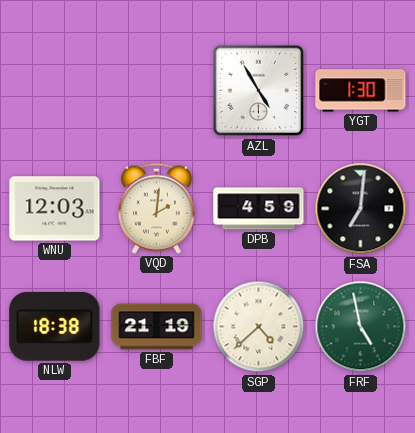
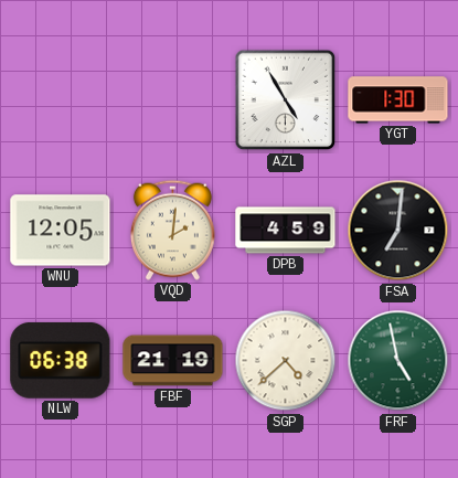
WNU: 12:03 -> 12:05 (61, 231)
NLW: 18:38 -> 06:38 (61, 361)
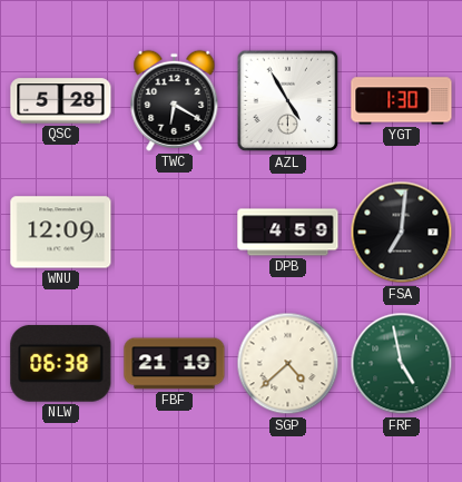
QSC: none -> 5:28 (61, 101)
TWC: none -> 6:20 (175, 100)
WNU: 12:05 -> 12:09 (61, 233)
VQD: 2:01 -> none (172, 230)
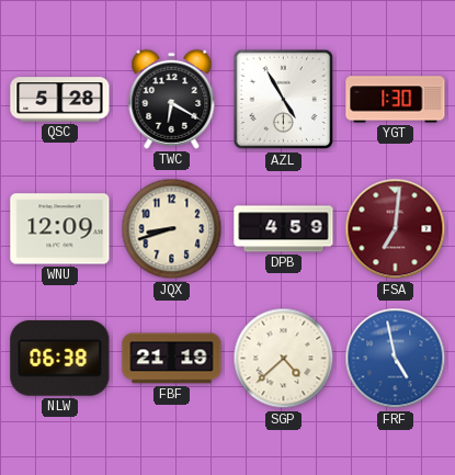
JQX: none -> 8:42 (172, 229)
FSA dial: black -> burgundy (396, 229)
FRF dial: green -> blue (396, 359)
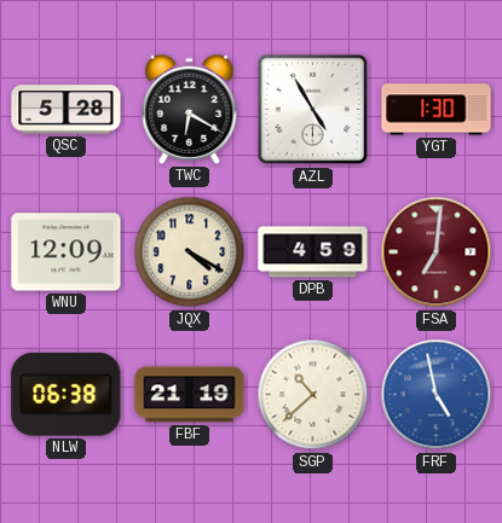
JQX: 8:42 -> 4:20 (190, 252)
SGP: 4:38 -> 10:38 (313, 395)
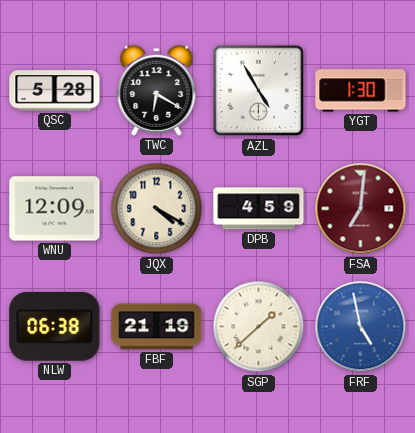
SGP: 10:38 -> 1:38 (259, 327)
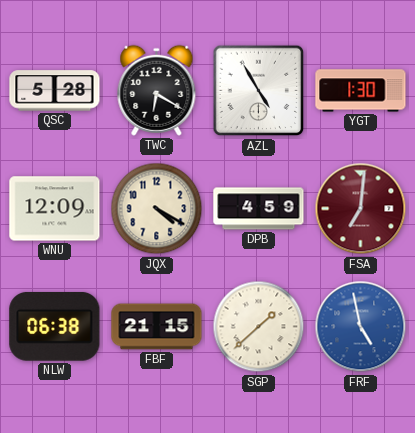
FBF: 21:19 -> 21:15 (157, 327)
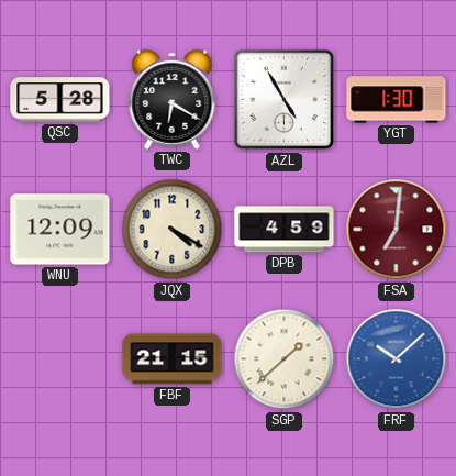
NLW: 06:38 -> none (55, 327)
FRF: 4:58 -> 10:08 (397, 359)
